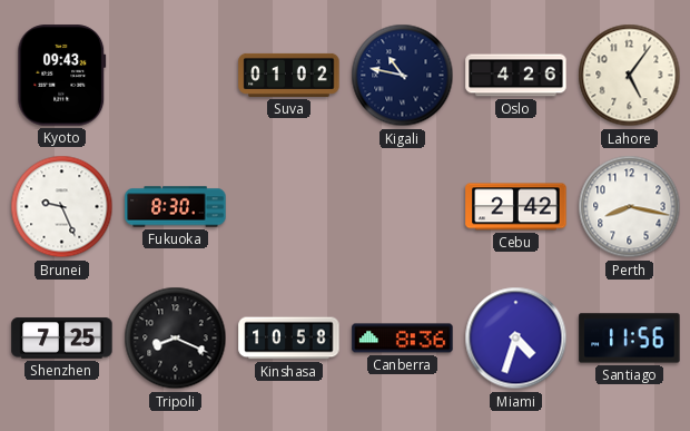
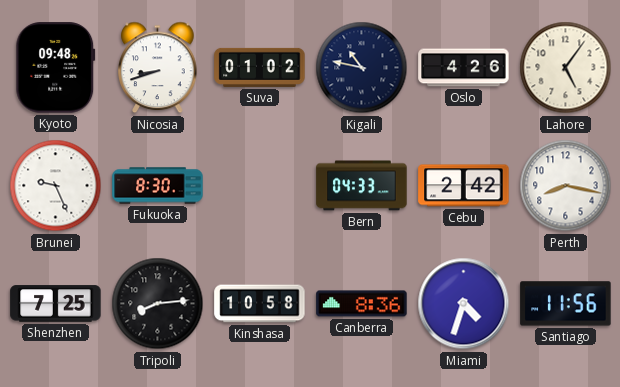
Kyoto: 09:43 -> 09:48 (56, 68)
Nicosia: none -> 8:42 (158, 68)
Bern: none -> 04:33 (362, 186)
Tripoli: 8:19 -> 8:14 (158, 304)
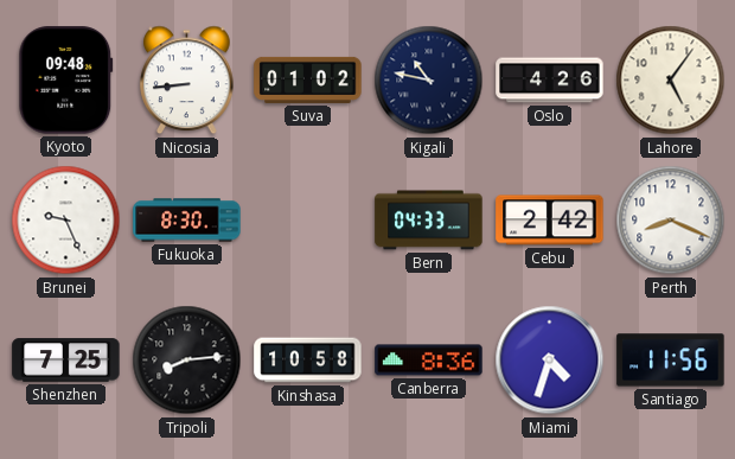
Nicosia: 8:42 -> 8:44 (187, 81)
Perth: 8:17 -> 8:19 (671, 221)
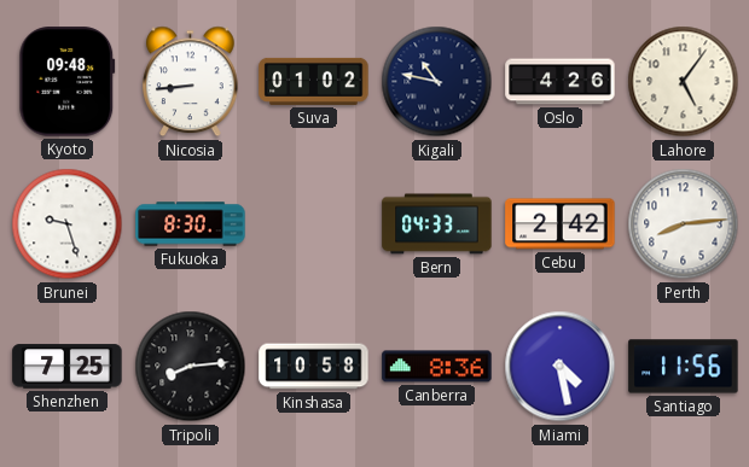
Brunei: 9:26 -> 9:27 (68, 224)
Perth: 8:19 -> 8:14 (684, 224)
Miami: 4:33 -> 4:28 (561, 367)
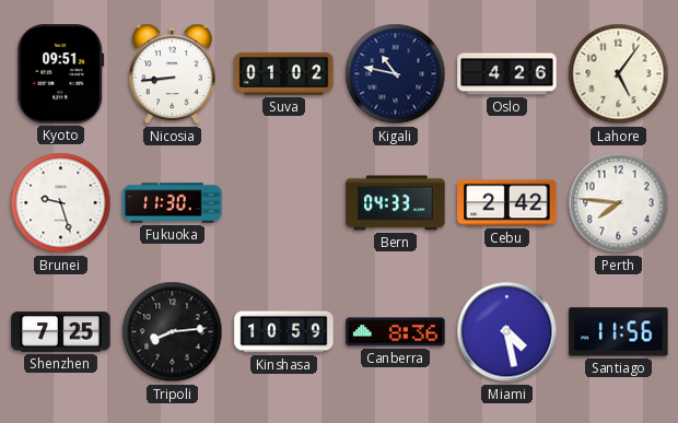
Kyoto: 09:48 -> 09:51 (61, 74)
Fukuoka: 8:30 -> 11:30 (173, 203)
Perth: 8:14 -> 7:46 (619, 203)
Kinshasa: 10:58 -> 10:59 (284, 332)
